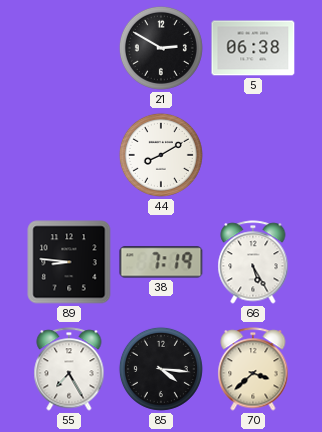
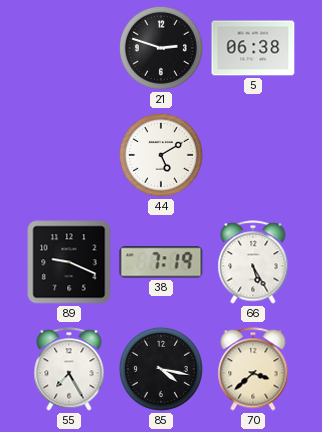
21: 2:50 -> 2:48 (161, 48)
44: 8:10 -> 5:10 (161, 155)
89: 8:46 -> 9:19 (69, 262)
85: 4:16 -> 4:17 (161, 369)
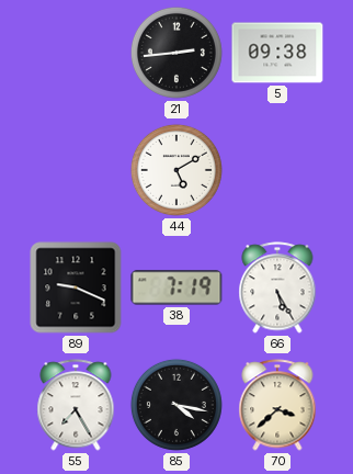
21: 2:48 -> 2:44 (176, 53)
5: 06:38 -> 09:38 (277, 53)
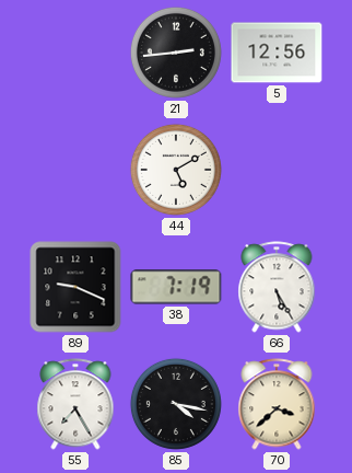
5: 09:38 -> 12:56 (277, 53)
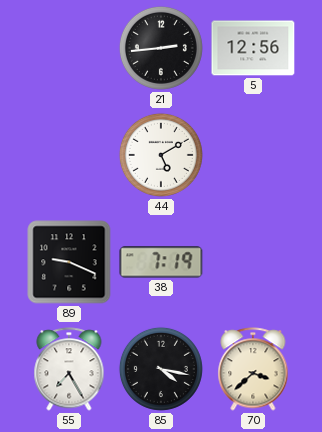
66: 5:25 -> none (277, 287)
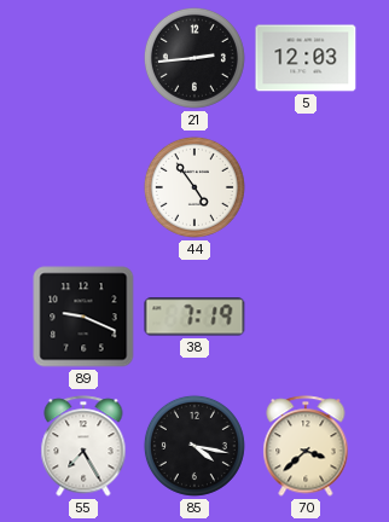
5: 12:56 -> 12:03 (306, 58)
44: 5:10 -> 4:54 (194, 187)
